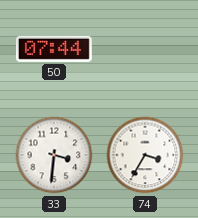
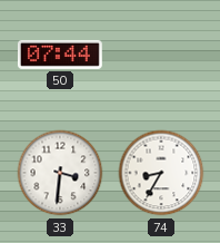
74: 3:35 -> 8:35 (161, 173)
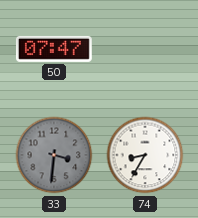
50: 07:44 -> 07:47 (54, 49)
33 dial: white -> grey (54, 155)
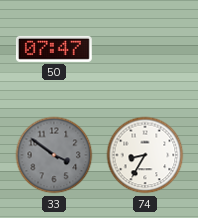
33: 3:31 -> 3:51 (54, 155)
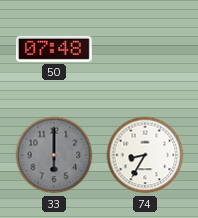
50: 07:47 -> 07:48 (54, 49)
33: 3:51 -> 6:00 (54, 155)
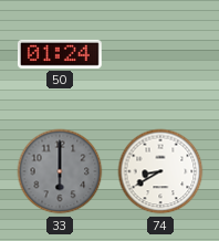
50: 07:48 -> 01:24 (60, 54)
74: 8:35 -> 8:40 (160, 171)
